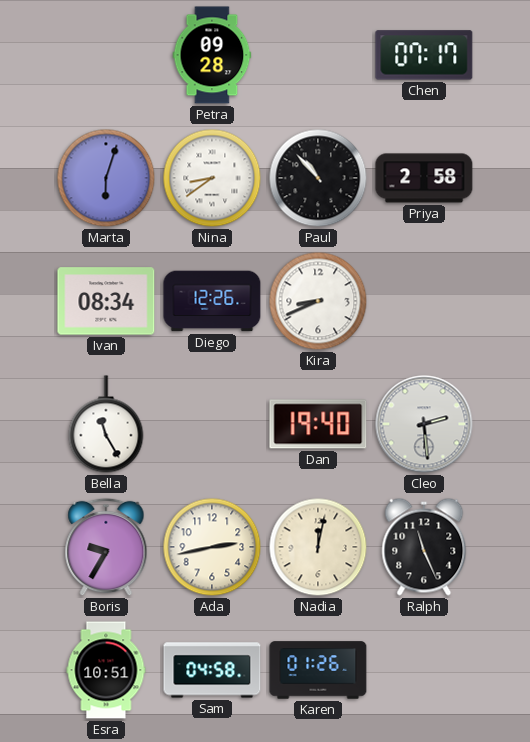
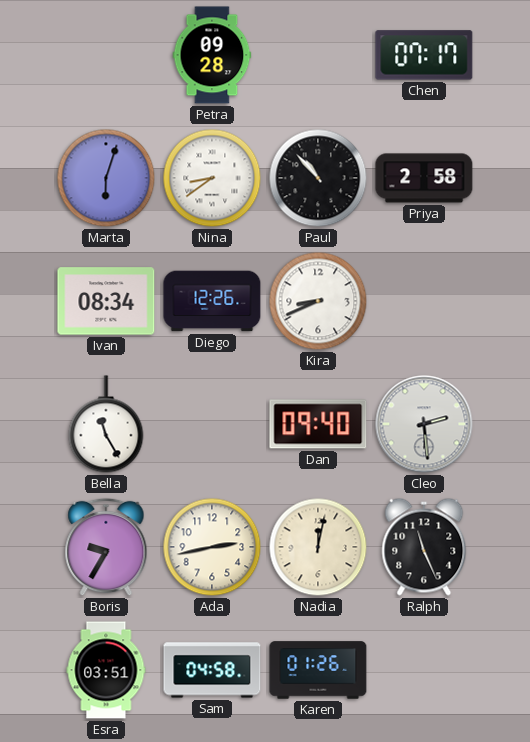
Dan: 19:40 -> 09:40 (318, 424)
Esra: 10:51 -> 03:51 (106, 670)
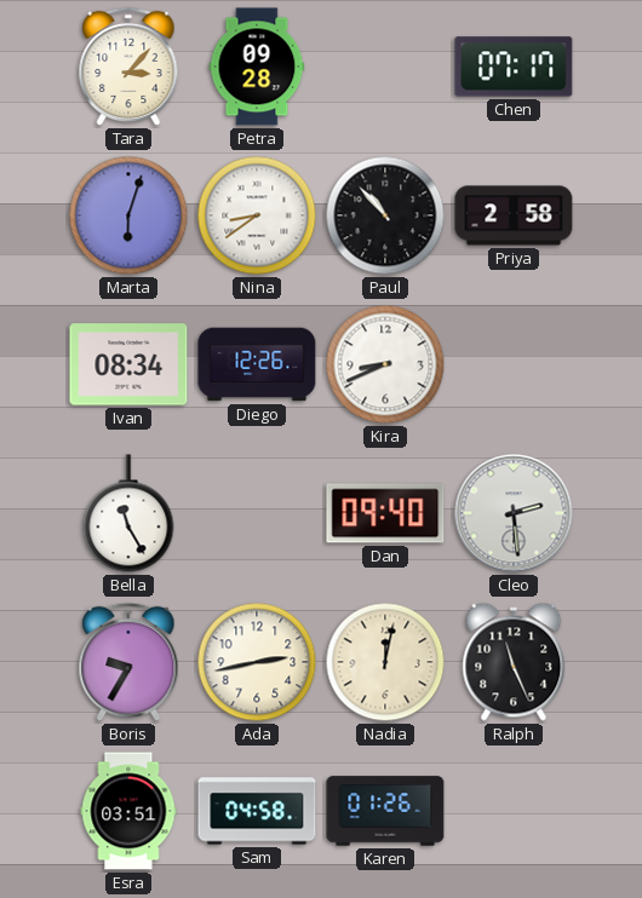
Tara: none -> 3:07 (128, 67)
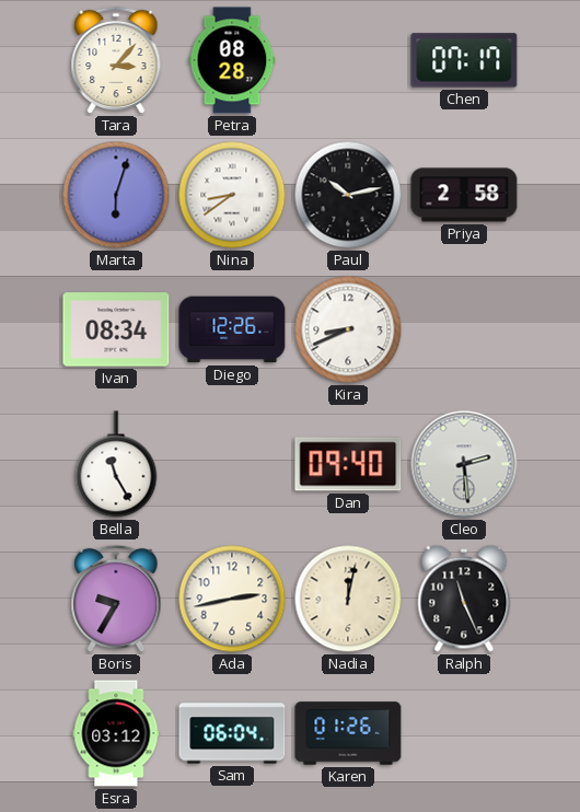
Petra: 09:28 -> 08:28 (232, 60)
Paul: 10:53 -> 10:13 (348, 195)
Esra: 03:51 -> 03:12 (116, 733)
Sam: 04:58 -> 06:04 (232, 733)
